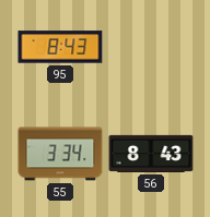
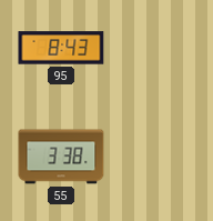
55: 3:34 -> 3:38 (61, 157)
56: 8:43 -> none (151, 154)
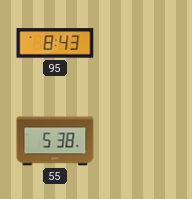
55: 3:38 -> 5:38 (55, 141)
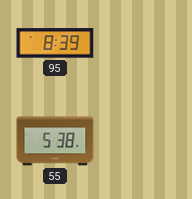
95: 8:43 -> 8:39 (55, 43)
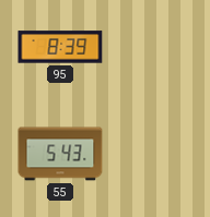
55: 5:38 -> 5:43 (60, 154)
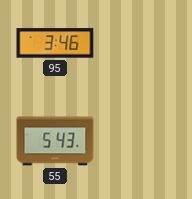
95: 8:39 -> 3:46 (55, 43)
